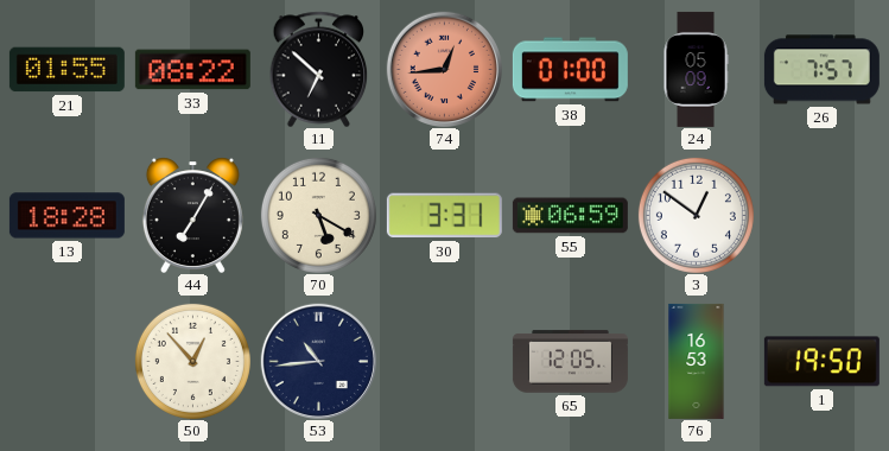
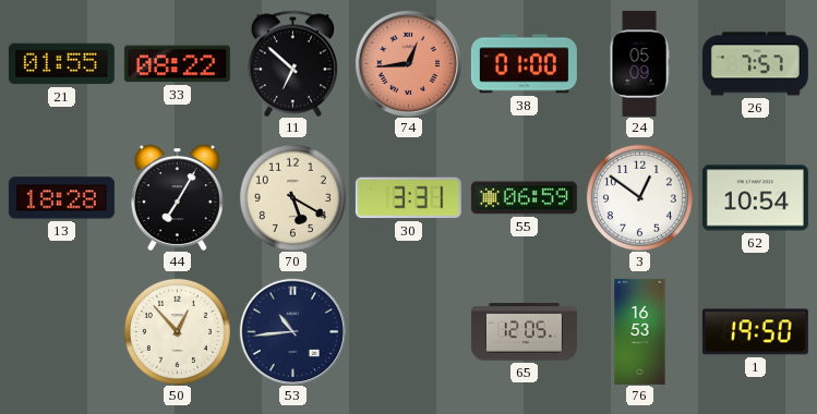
62: none -> 10:54 (755, 198)
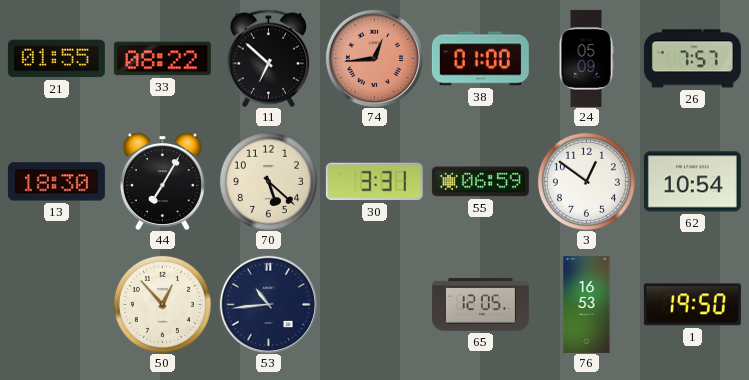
13: 18:28 -> 18:30 (56, 182)
70: 5:20 -> 5:22 (268, 181)
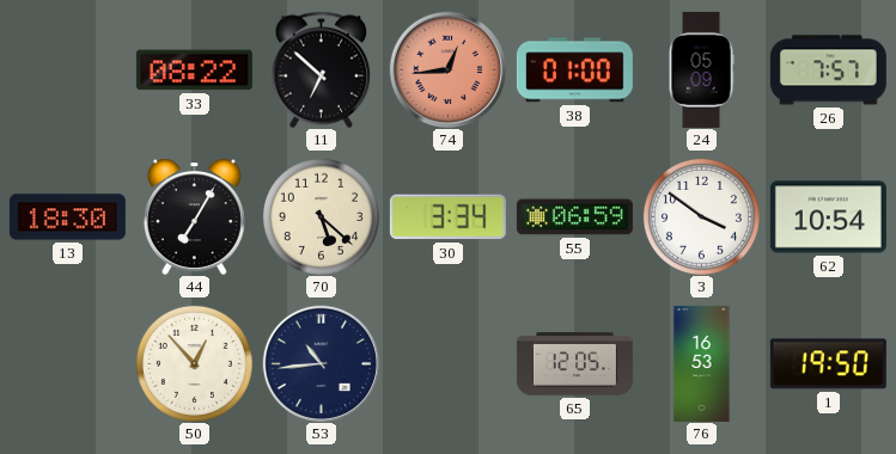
21: 01:55 -> none (56, 59)
30: 3:31 -> 3:34 (447, 217)
3: 12:51 -> 3:51 (701, 216)
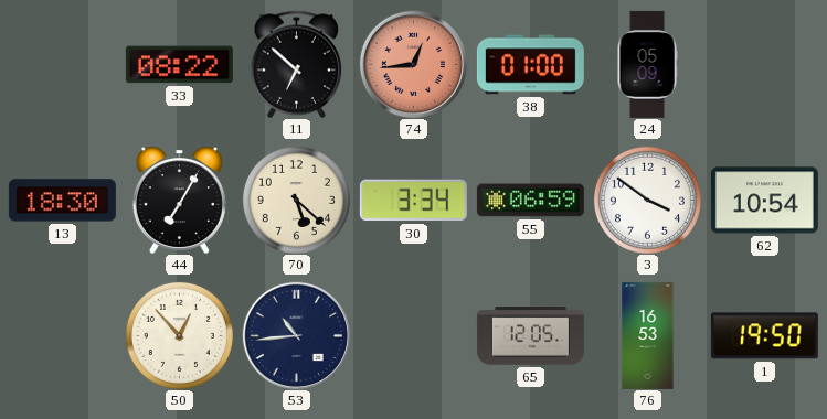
26: 7:57 -> none (828, 70)
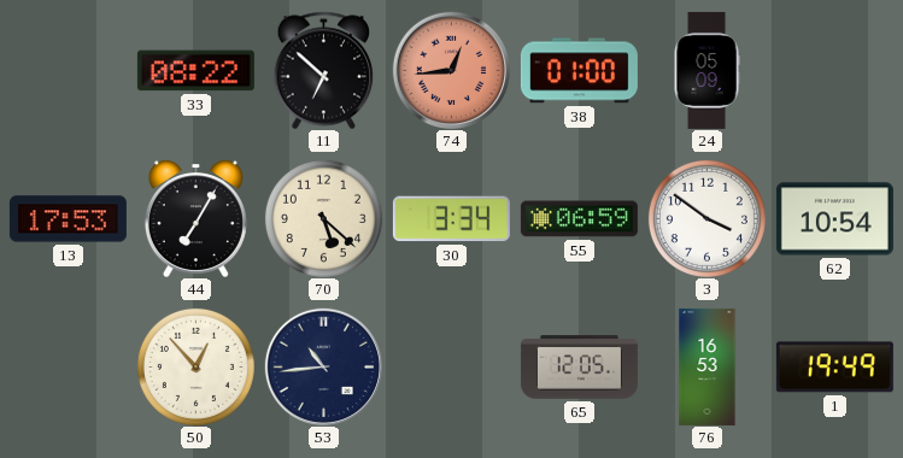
13: 18:30 -> 17:53 (68, 219)
1: 19:50 -> 19:49 (834, 368)
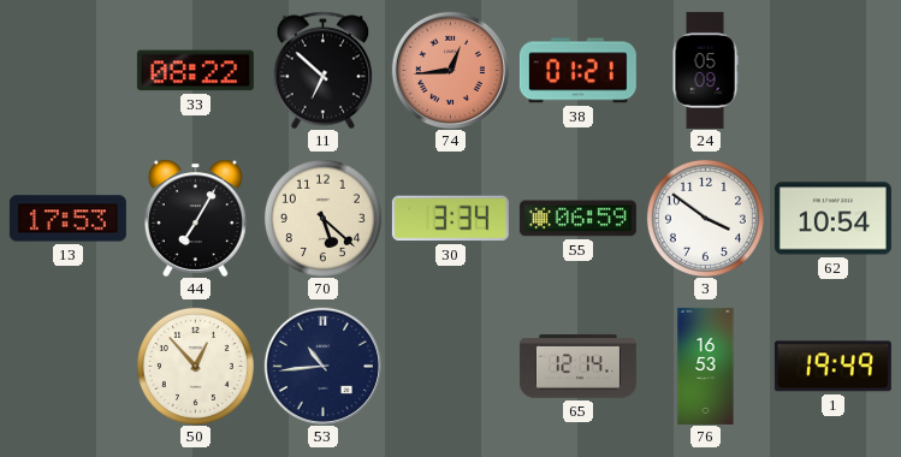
38: 01:00 -> 01:21 (577, 71)
65: 12:05 -> 12:14 (577, 367)
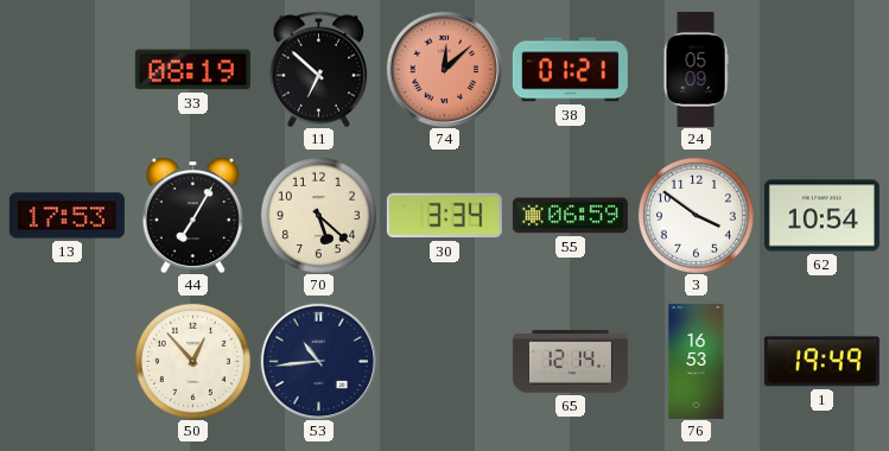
33: 08:22 -> 08:19 (192, 70)
74: 12:44 -> 12:08 (444, 69)
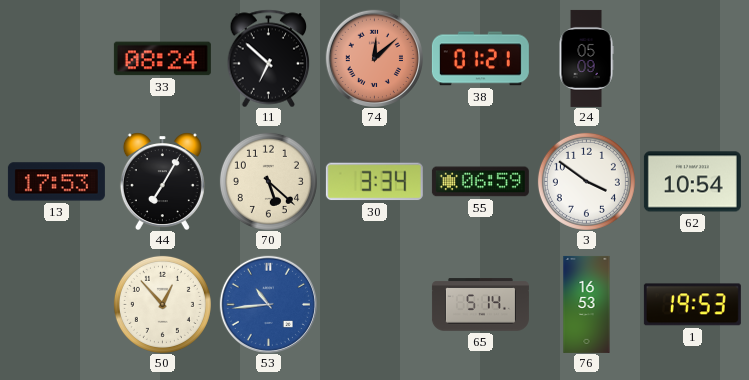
33: 08:19 -> 08:24 (162, 59)
53 dial: navy -> blue (268, 304)
65: 12:14 -> 5:14 (480, 305)
1: 19:49 -> 19:53 (692, 305)
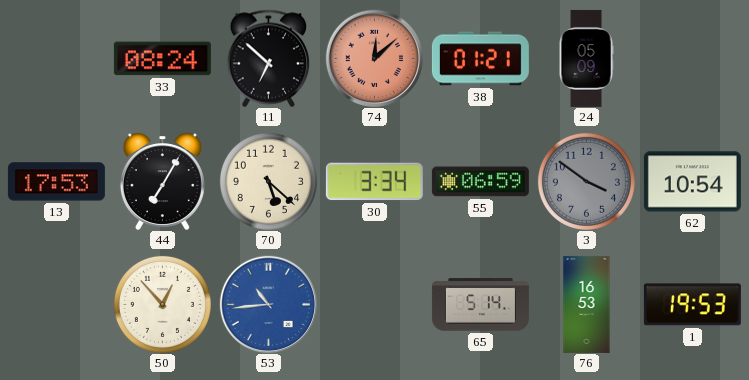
3 dial: white -> grey (586, 181)
